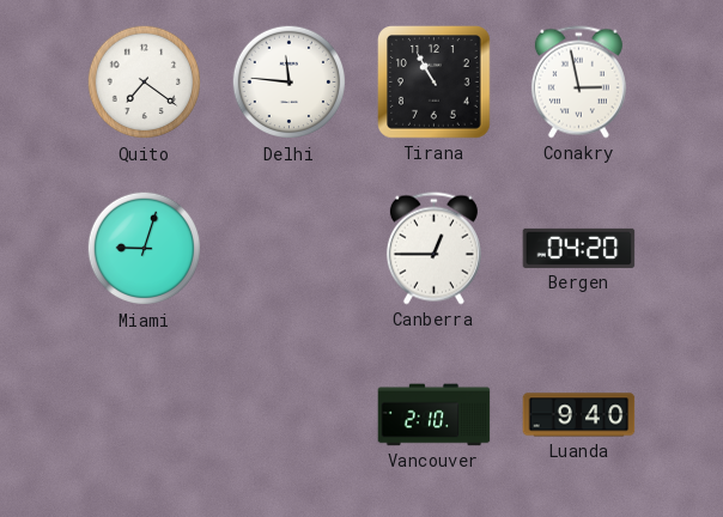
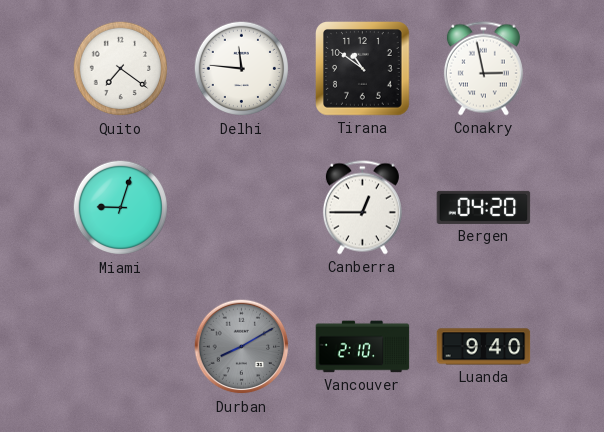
Tirana: 10:55 -> 10:51 (363, 69)
Durban: none -> 8:10 (242, 347)
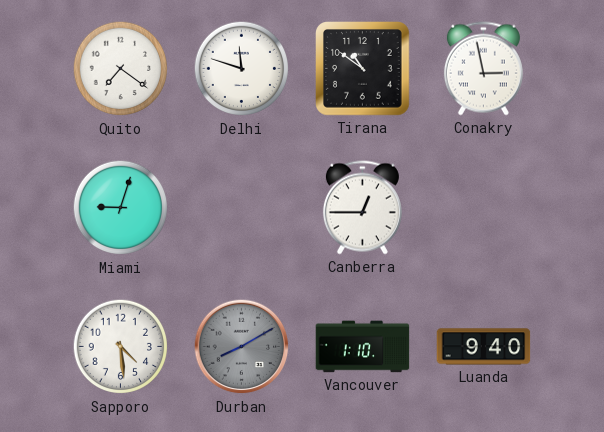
Delhi: 11:46 -> 11:48 (242, 69)
Bergen: 04:20 -> none (484, 207)
Sapporo: none -> 4:29 (121, 347)
Vancouver: 2:10 -> 1:10 (363, 347)
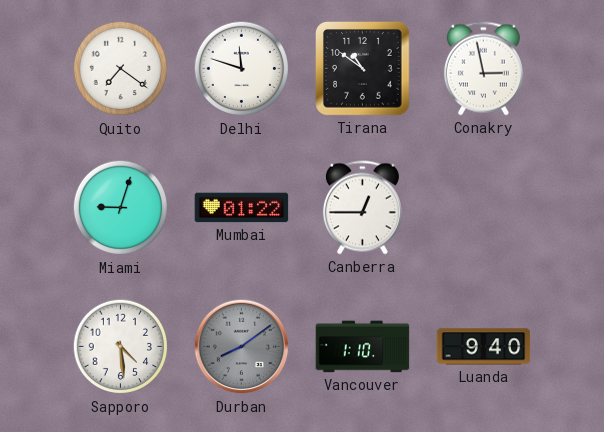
Mumbai: none -> 01:22 (242, 208)
Durban: 8:10 -> 8:09 (242, 347)
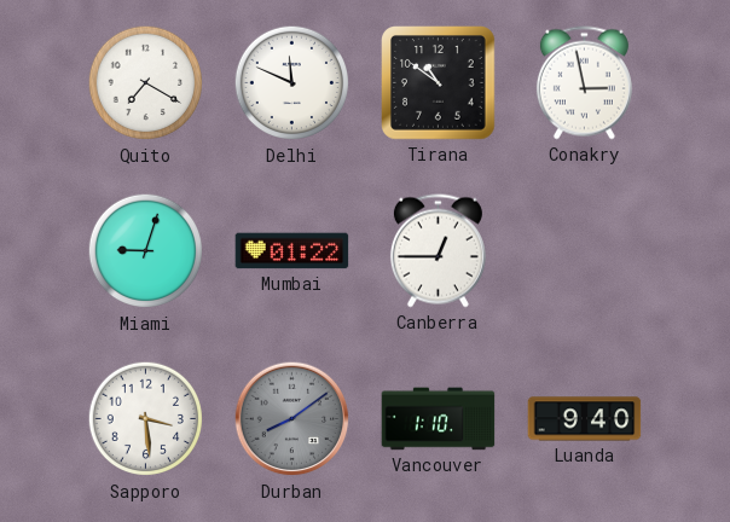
Quito: 7:21 -> 7:20 (146, 83)
Delhi: 11:48 -> 11:49 (292, 83)
Sapporo: 4:29 -> 3:29 (146, 419)
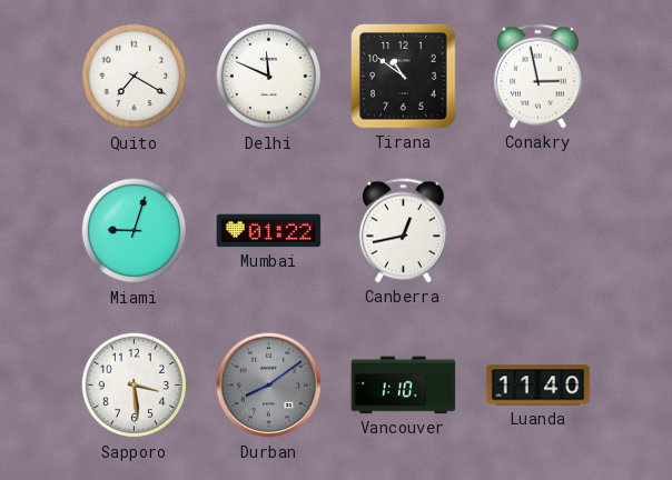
Canberra: 12:45 -> 12:43 (403, 231)
Luanda: 9:40 -> 11:40 (538, 386)
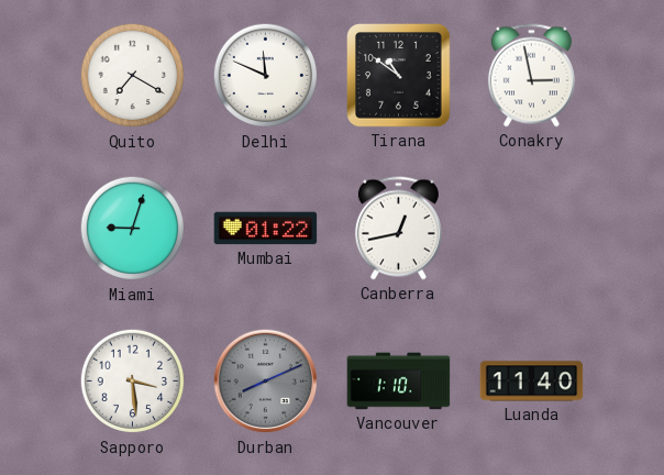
Durban: 8:09 -> 8:11 (266, 382)
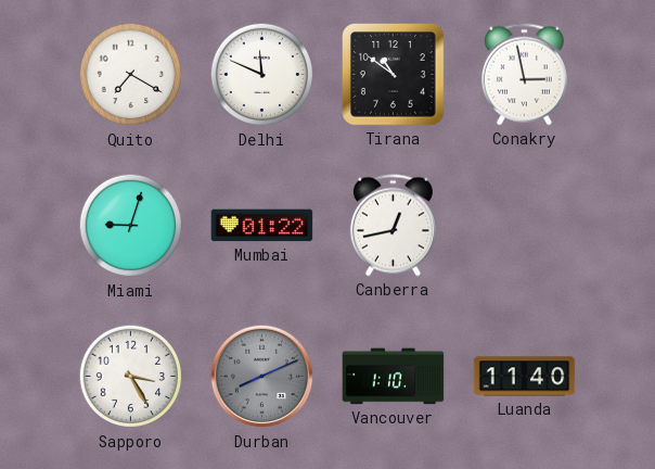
Sapporo: 3:29 -> 3:25 (131, 377)
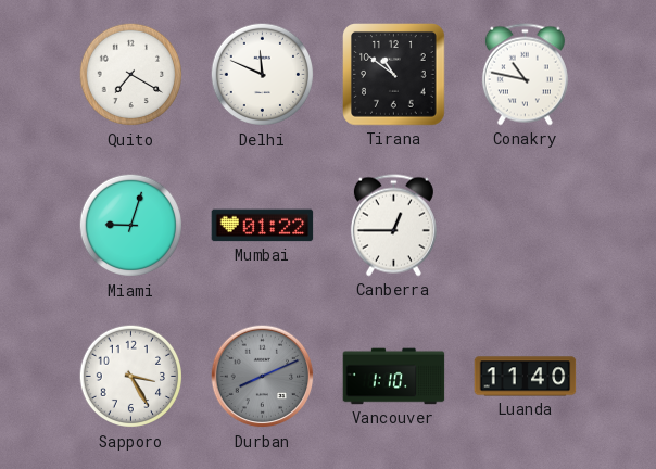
Conakry: 2:58 -> 10:47 (525, 75)
Canberra: 12:43 -> 12:45 (393, 226)
